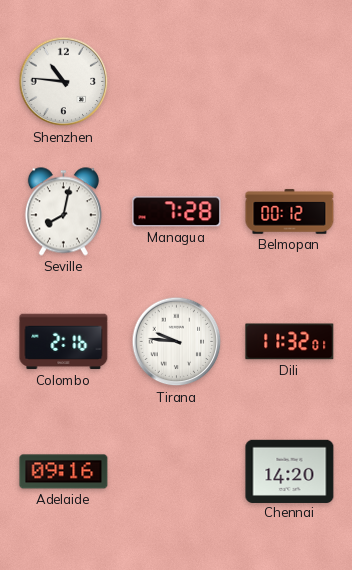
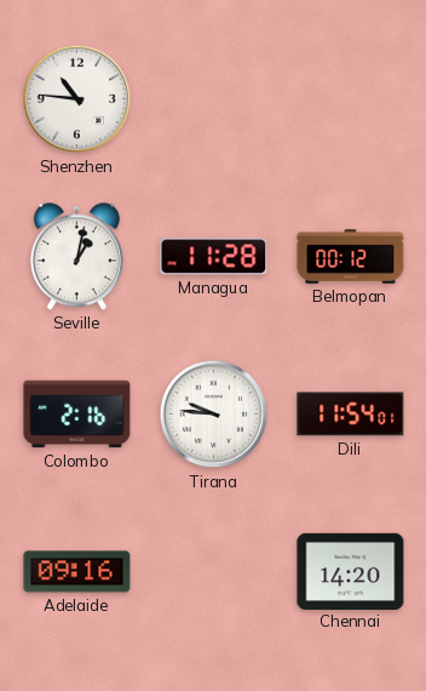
Seville: 8:02 -> 1:02 (76, 257)
Managua: 7:28 -> 11:28 (214, 257)
Dili: 11:32 -> 11:54 (351, 415)
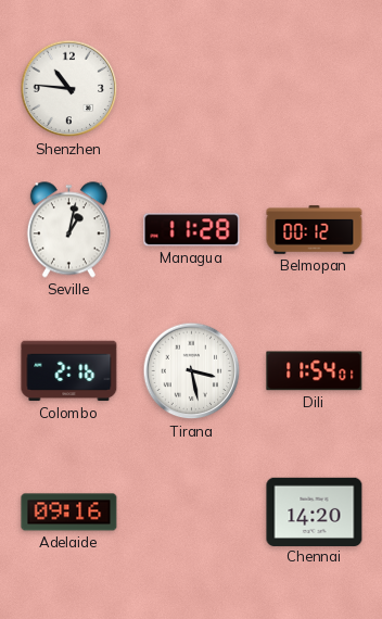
Tirana: 9:46 -> 3:28 (192, 371)
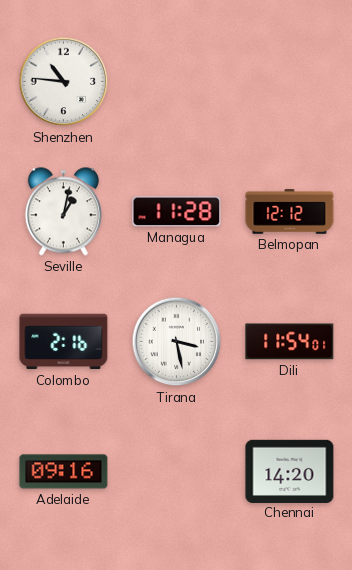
Belmopan: 00:12 -> 12:12 (290, 212)
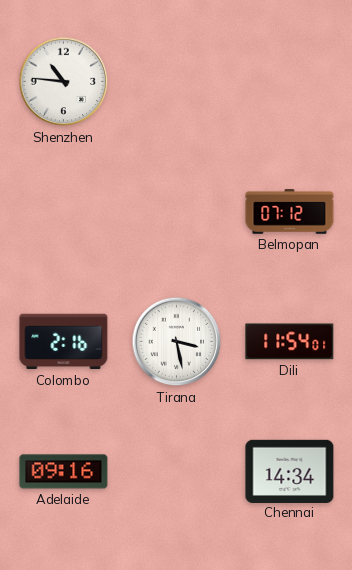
Seville: 1:02 -> none (63, 212)
Managua: 11:28 -> none (177, 212)
Belmopan: 12:12 -> 07:12 (290, 212)
Chennai: 14:20 -> 14:34 (290, 471)
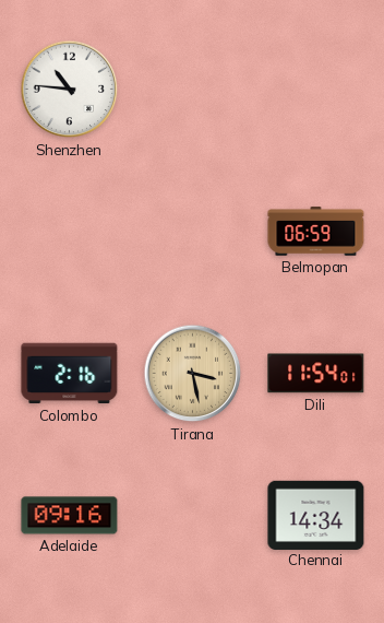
Belmopan: 07:12 -> 06:59 (316, 232)
Tirana dial: white -> champagne (193, 374)
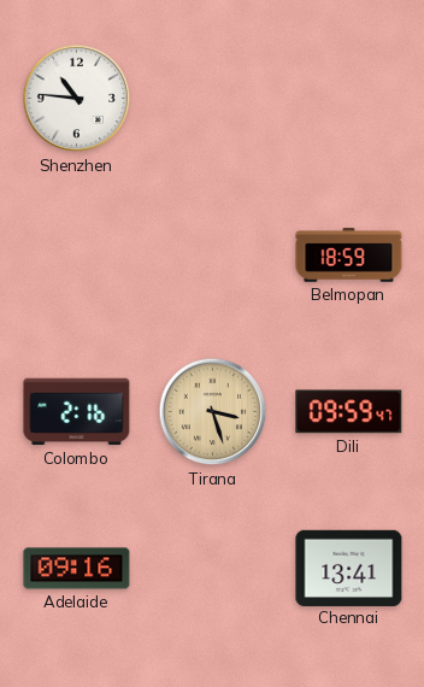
Belmopan: 06:59 -> 18:59 (349, 256)
Tirana: 3:28 -> 3:27 (213, 412)
Dili: 11:54 -> 09:59 (349, 412)
Chennai: 14:34 -> 13:41 (349, 568)
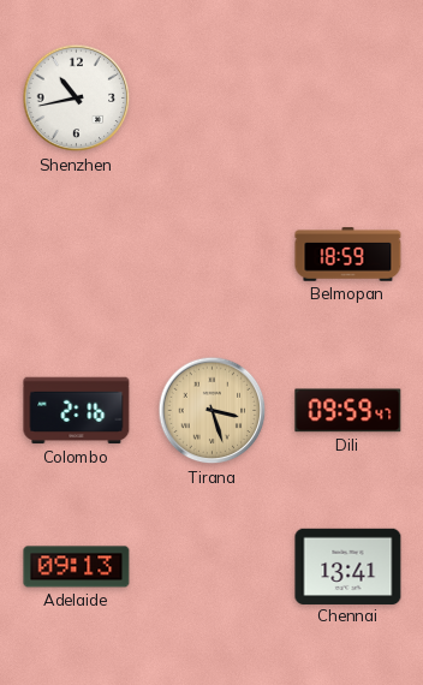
Shenzhen: 10:46 -> 10:43 (77, 99)
Adelaide: 09:16 -> 09:13 (77, 567)
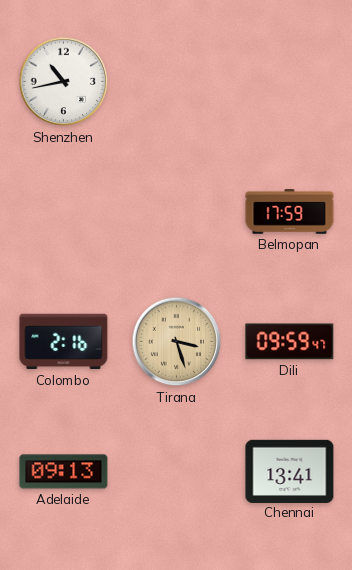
Belmopan: 18:59 -> 17:59 (290, 212)
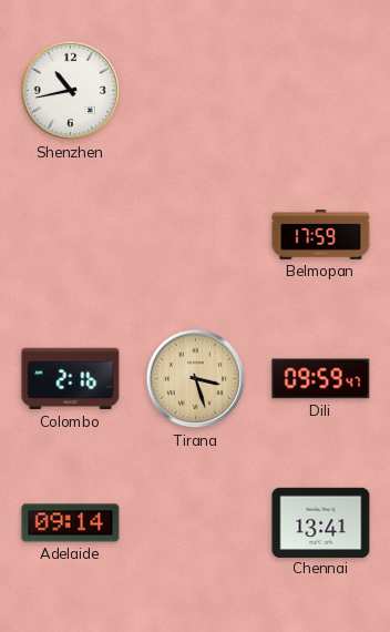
Adelaide: 09:13 -> 09:14 (71, 523)
